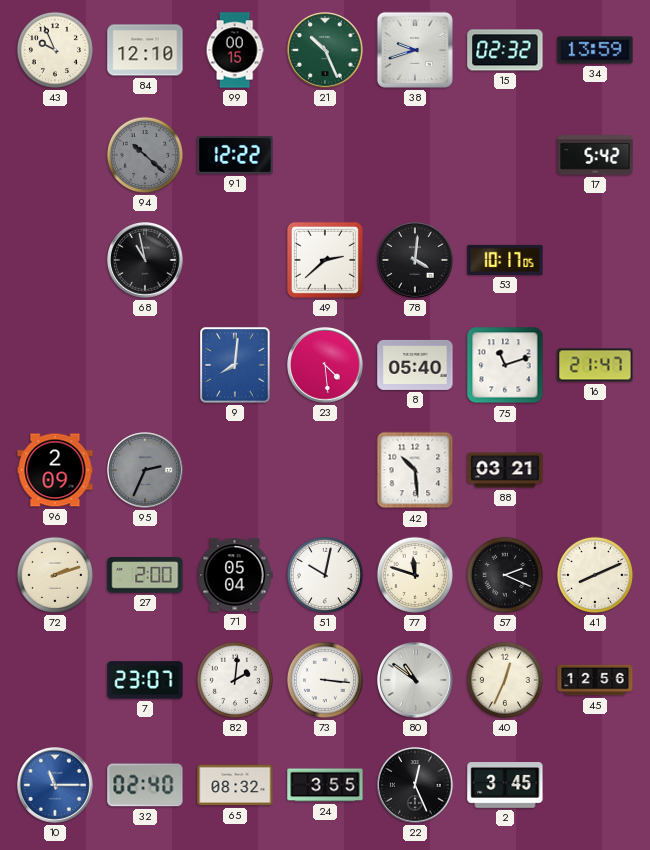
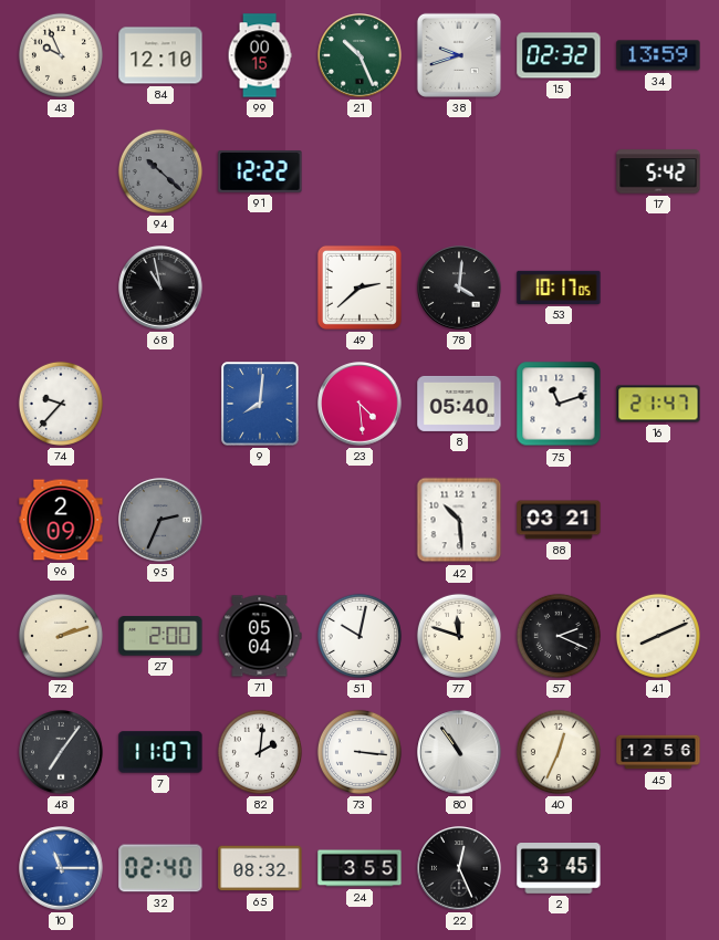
74: none -> 9:37 (61, 404)
48: none -> 7:06 (61, 752)
7: 23:07 -> 11:07 (160, 752)
80: 10:51 -> 10:54 (459, 752)
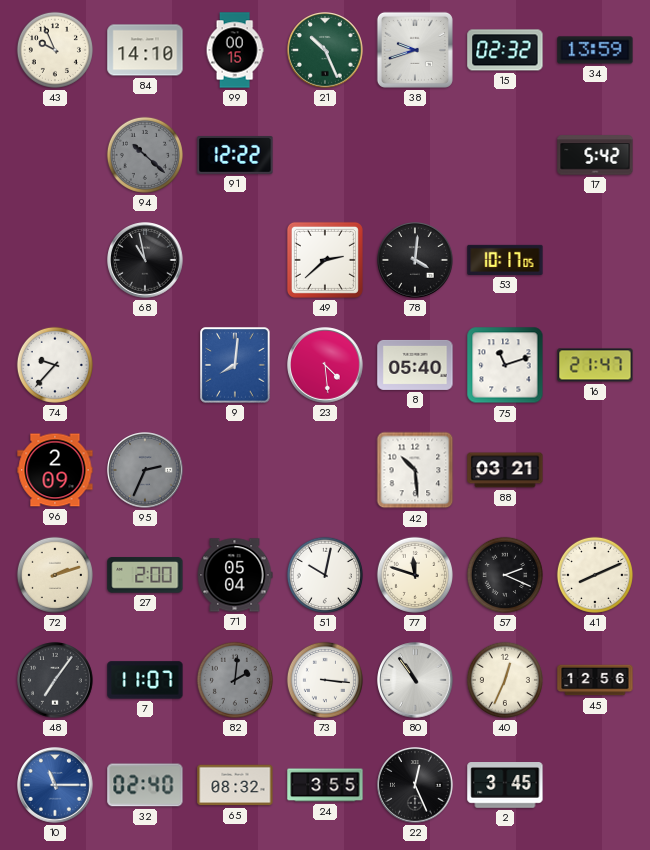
84: 12:10 -> 14:10 (145, 50)
82 dial: white -> grey (235, 680)
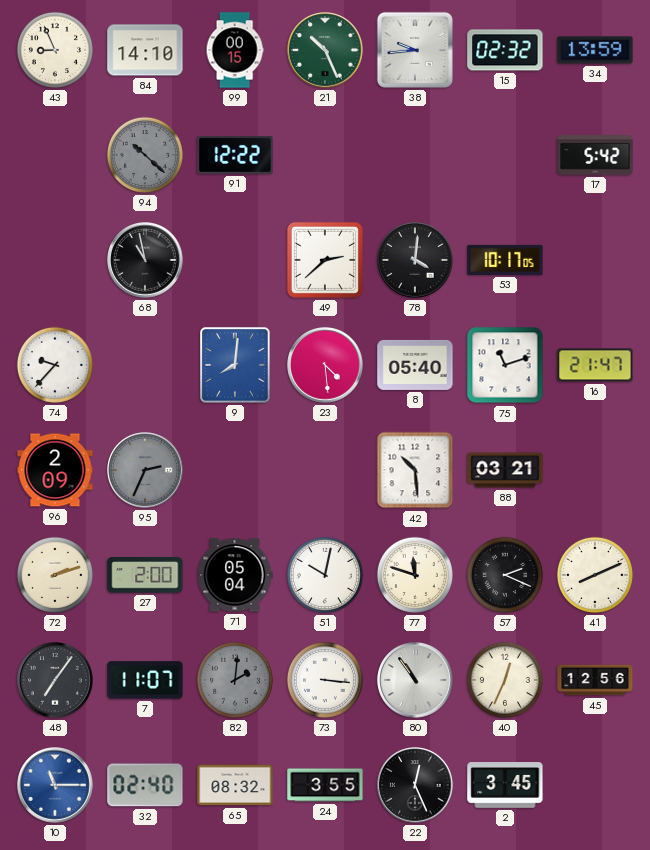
43: 9:56 -> 8:56 (55, 50)
38: 9:42 -> 9:44 (415, 50)
